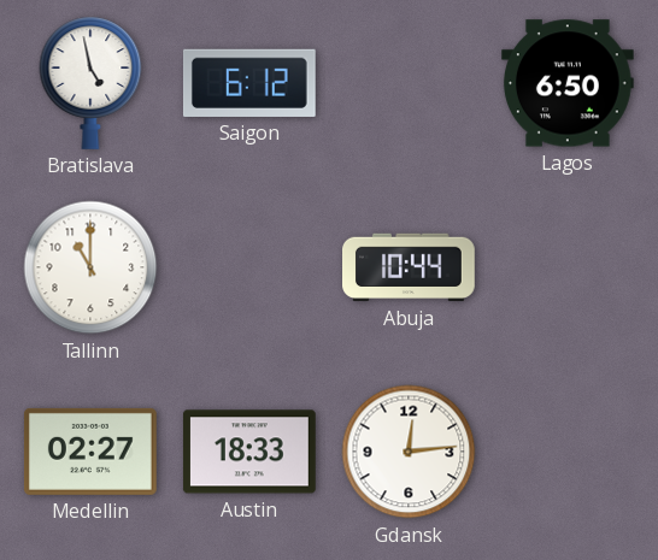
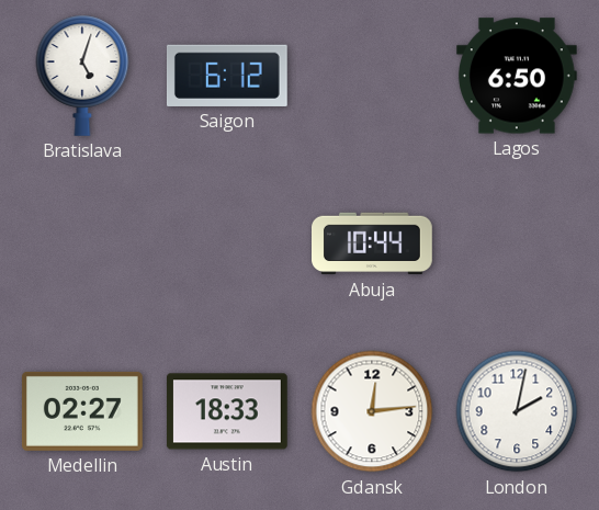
Bratislava: 4:58 -> 5:03 (82, 76)
Tallinn: 11:00 -> none (90, 267)
London: none -> 2:02 (517, 411)
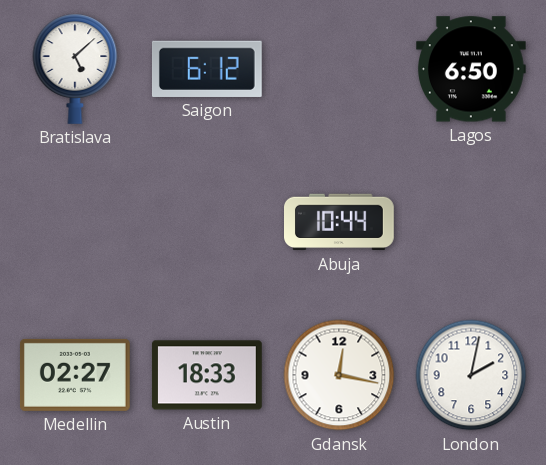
Bratislava: 5:03 -> 5:08 (75, 69)
Gdansk: 12:14 -> 12:17 (339, 375)
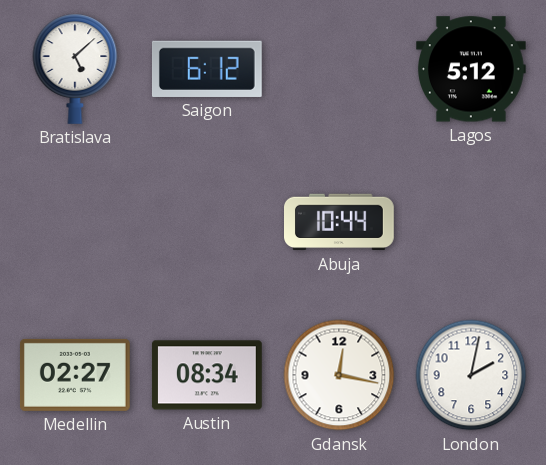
Lagos: 6:50 -> 5:12 (471, 69)
Austin: 18:33 -> 08:34 (207, 375)
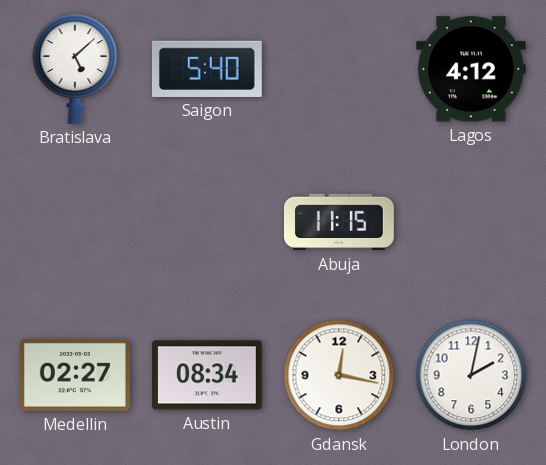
Saigon: 6:12 -> 5:40 (207, 69)
Lagos: 5:12 -> 4:12 (471, 69)
Abuja: 10:44 -> 11:15 (340, 222)
